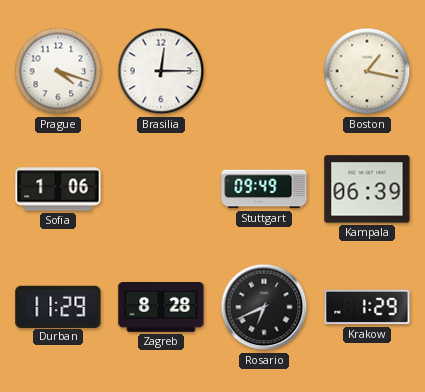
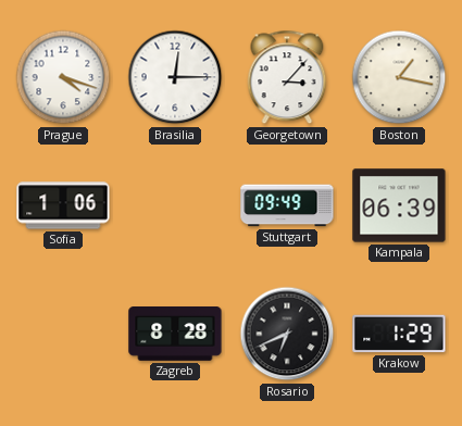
Georgetown: none -> 3:07 (287, 77)
Durban: 11:29 -> none (58, 306)
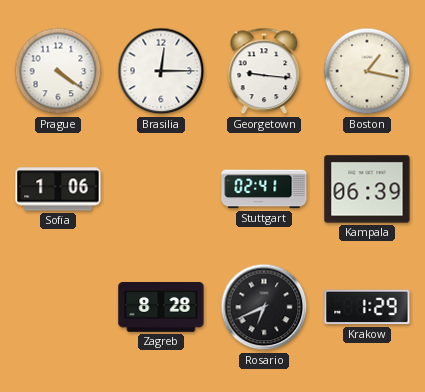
Prague: 4:18 -> 4:21 (58, 71)
Georgetown: 3:07 -> 9:16 (264, 71)
Stuttgart: 09:49 -> 02:41 (264, 189)
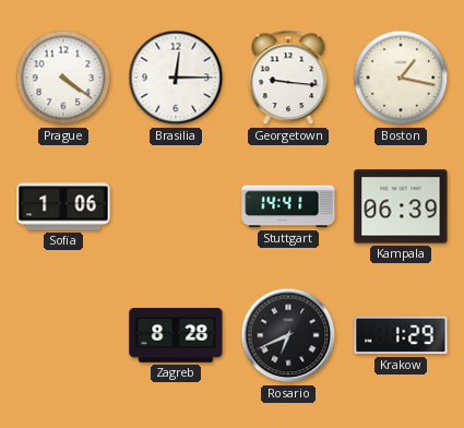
Stuttgart: 02:41 -> 14:41 (288, 206)
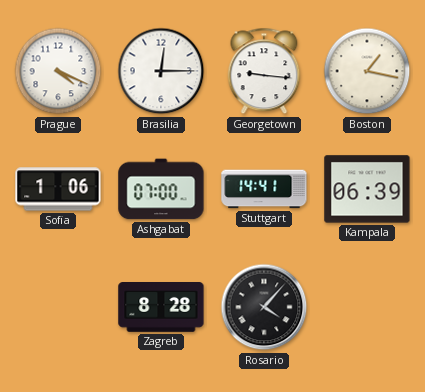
Prague: 4:21 -> 4:19 (58, 71)
Ashgabat: none -> 07:00 (161, 189)
Rosario: 6:41 -> 4:07 (264, 307)
Krakow: 1:29 -> none (401, 335)
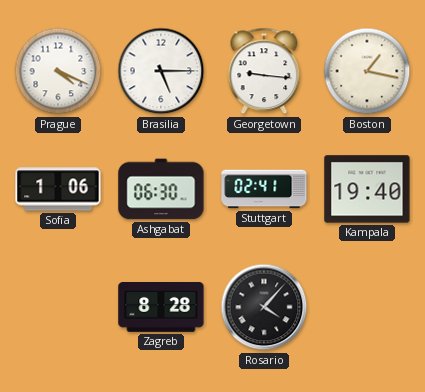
Brasilia: 12:15 -> 5:15 (161, 71)
Ashgabat: 07:00 -> 06:30 (161, 189)
Stuttgart: 14:41 -> 02:41 (264, 189)
Kampala: 06:39 -> 19:40 (367, 189)
